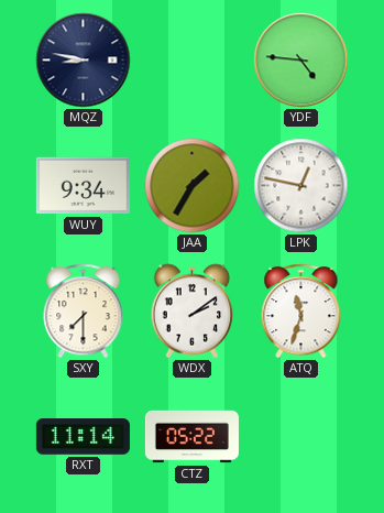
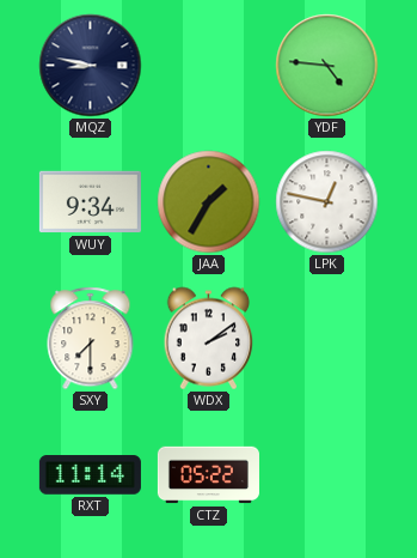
ATQ: 11:33 -> none (301, 312)
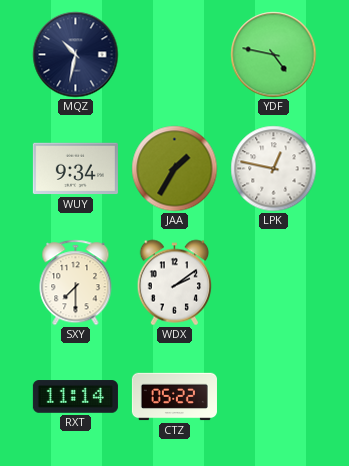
MQZ: 8:47 -> 10:32 (76, 55)
YDF: 4:46 -> 4:47 (274, 55)
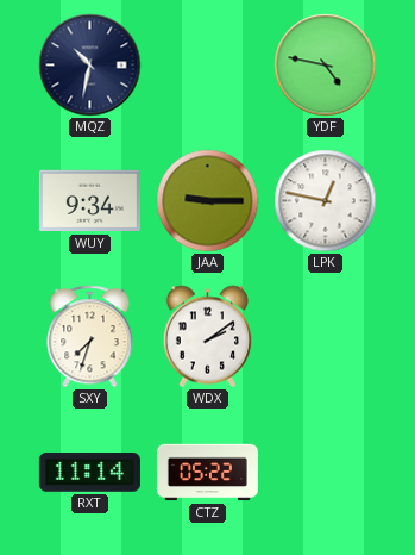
JAA: 1:35 -> 9:15 (208, 201)
SXY: 7:30 -> 7:33 (90, 337)
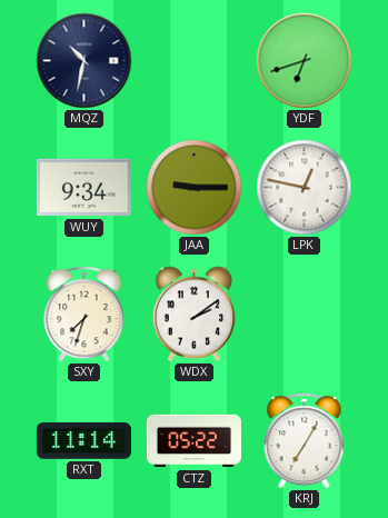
YDF: 4:47 -> 6:42 (305, 61)
KRJ: none -> 7:05 (305, 441)
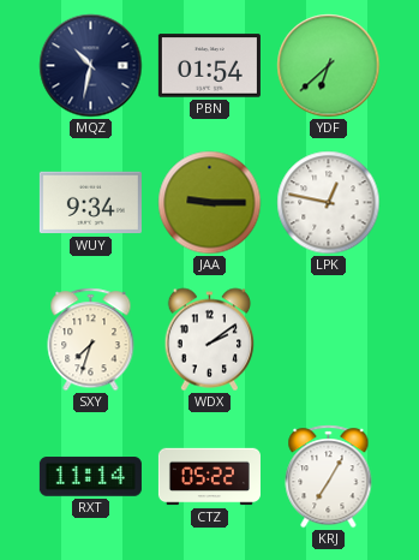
PBN: none -> 01:54 (209, 66)
YDF: 6:42 -> 6:38 (329, 66)
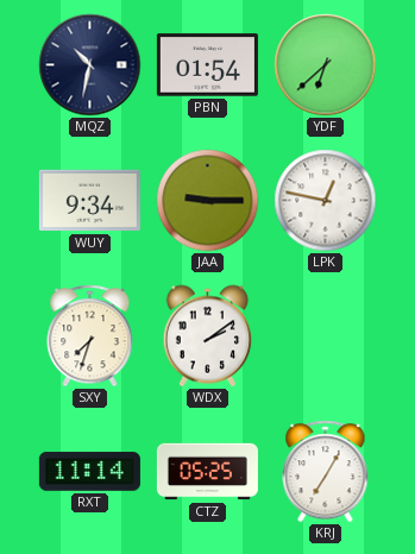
CTZ: 05:22 -> 05:25 (207, 472)
